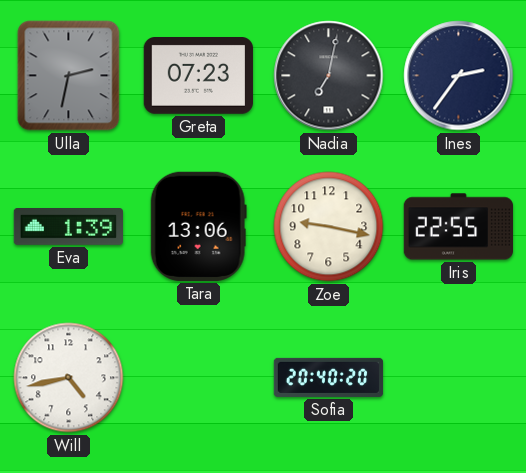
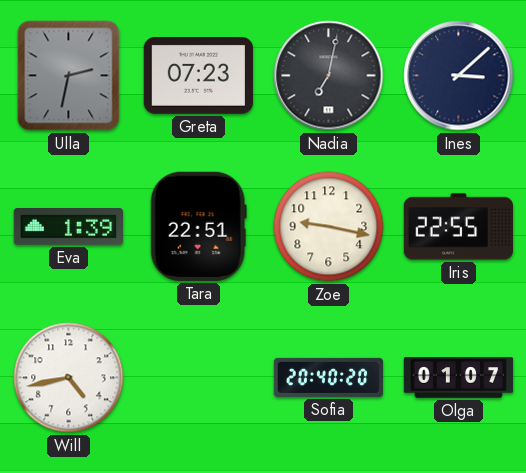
Ines: 2:36 -> 3:08 (459, 76)
Tara: 13:06 -> 22:51 (198, 226)
Olga: none -> 01:07 (459, 378)
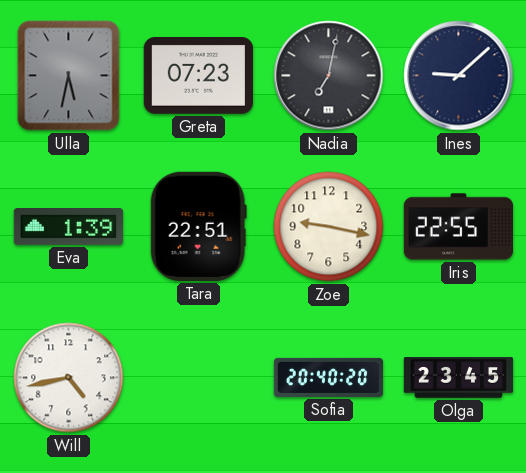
Ulla: 2:32 -> 5:32 (69, 76)
Ines: 3:08 -> 9:08 (459, 76)
Olga: 01:07 -> 23:45 (459, 378)
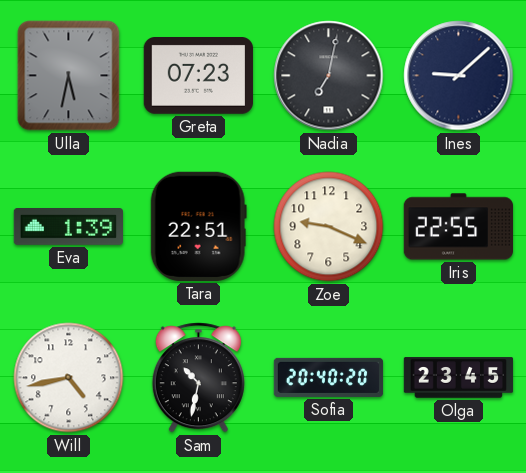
Zoe: 9:17 -> 9:19 (329, 227)
Sam: none -> 10:32 (198, 378)
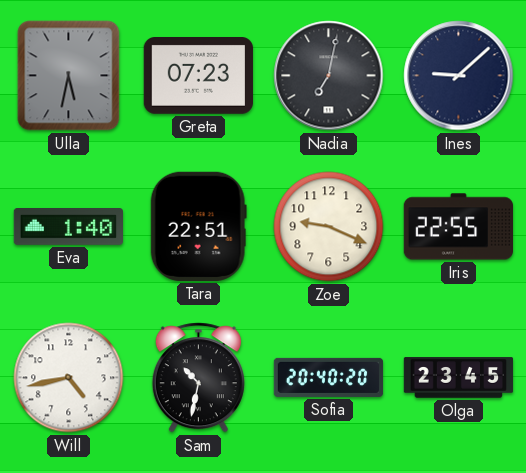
Eva: 1:39 -> 1:40 (68, 227)
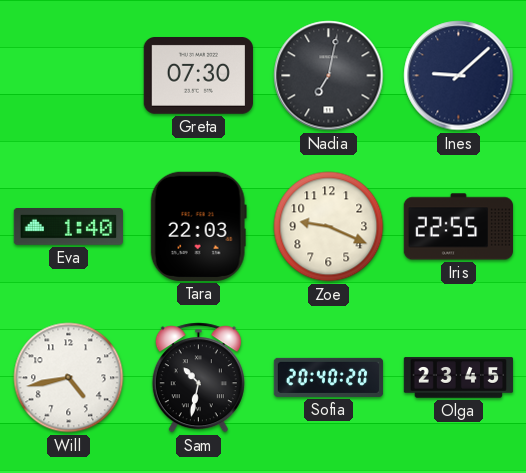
Ulla: 5:32 -> none (69, 76)
Greta: 07:23 -> 07:30 (198, 76)
Tara: 22:51 -> 22:03 (198, 226)
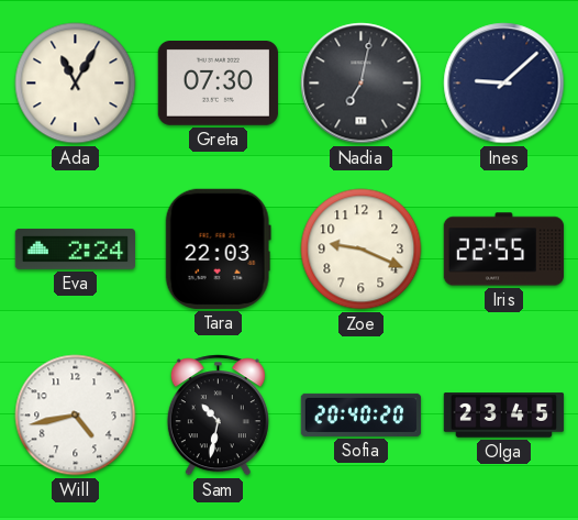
Ada: none -> 11:05 (76, 84)
Eva: 1:40 -> 2:24 (75, 250)
